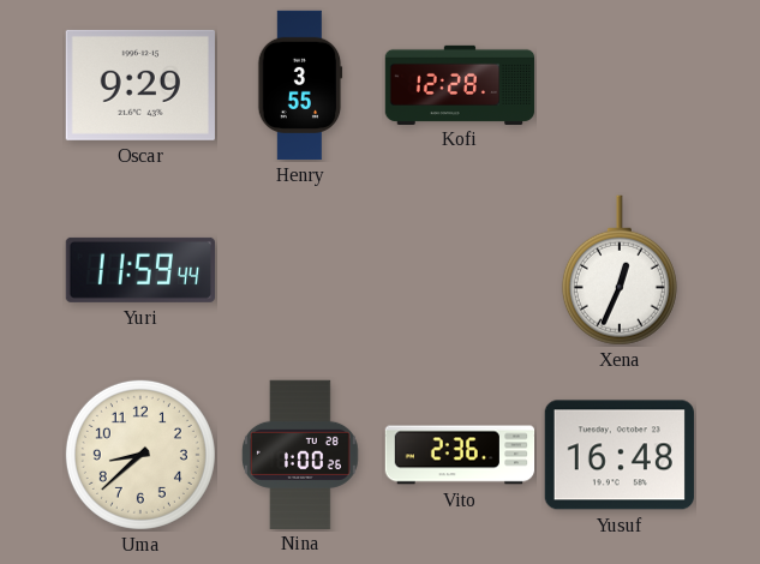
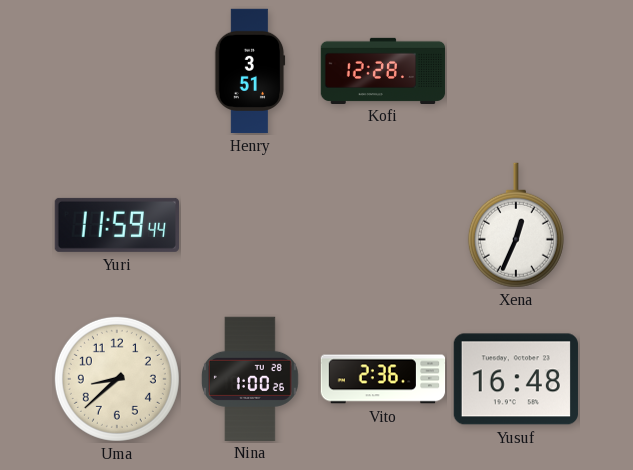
Oscar: 9:29 -> none (140, 85)
Henry: 3:55 -> 3:51 (250, 71)
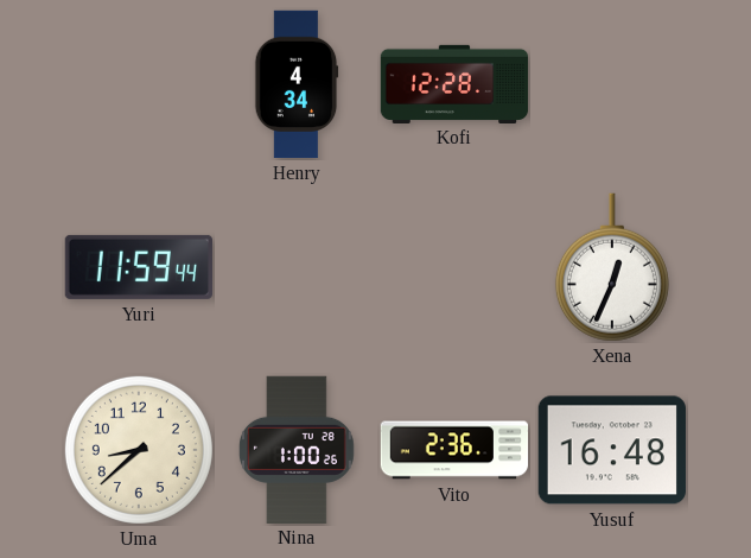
Henry: 3:51 -> 4:34 (297, 84)
